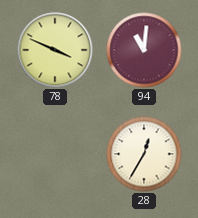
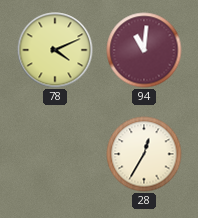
78: 3:49 -> 4:11 (55, 50)
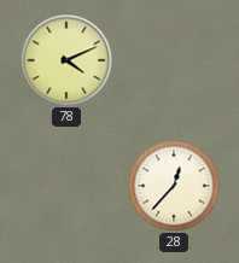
94: 11:01 -> none (144, 50)
28: 12:35 -> 12:37 (174, 186)
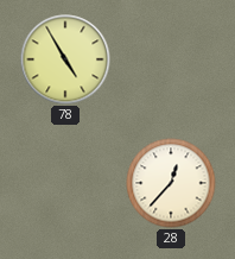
78: 4:11 -> 4:55 (65, 59)
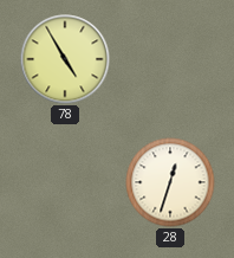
28: 12:37 -> 12:33 (170, 182)
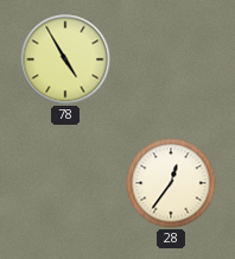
28: 12:33 -> 12:36 (171, 183)
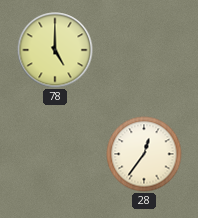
78: 4:55 -> 5:00 (55, 50)
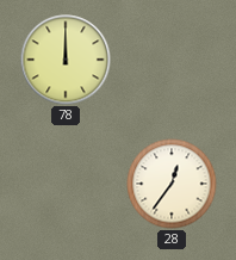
78: 5:00 -> 12:00 (66, 60)
